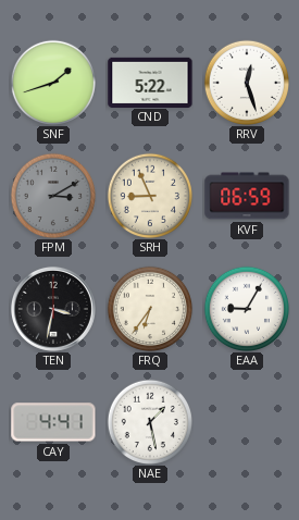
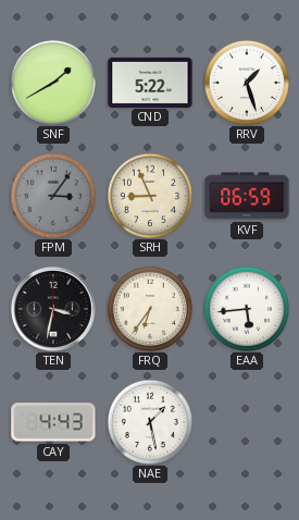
SNF: 1:42 -> 1:40 (52, 82)
RRV: 12:27 -> 1:27 (246, 82)
FPM: 3:10 -> 3:06 (52, 195)
EAA: 9:05 -> 5:44 (246, 308)
CAY: 4:41 -> 4:43 (53, 422)
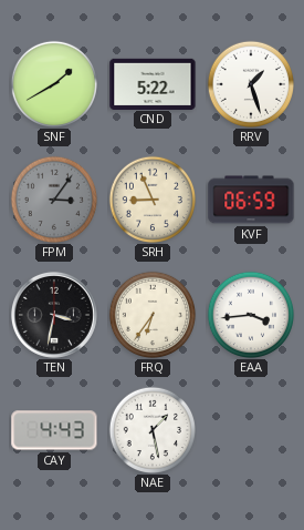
EAA: 5:44 -> 3:44 (250, 314)
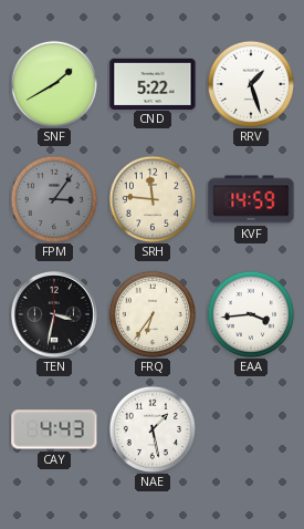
SRH: 8:56 -> 11:46 (151, 198)
KVF: 06:59 -> 14:59 (251, 199)
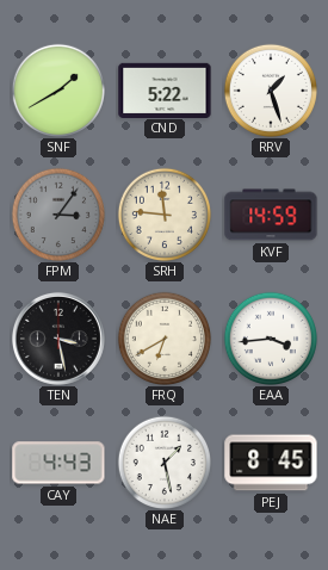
TEN: 3:32 -> 3:28 (58, 339)
FRQ: 6:36 -> 6:40 (163, 337)
PEJ: none -> 8:45 (271, 463)
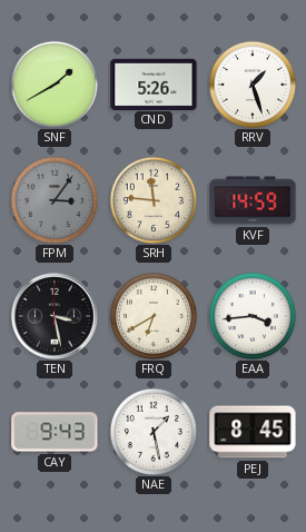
CND: 5:22 -> 5:26 (154, 83)
CAY: 4:43 -> 9:43 (55, 432)
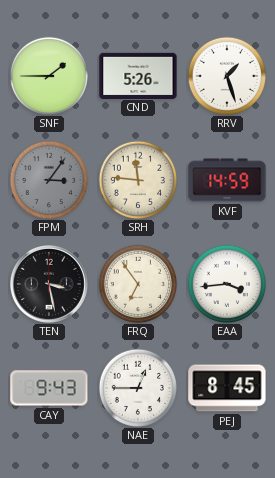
SNF: 1:40 -> 1:45 (48, 75)
FRQ: 6:40 -> 6:54 (137, 283)
NAE: 1:28 -> 12:45 (137, 387)
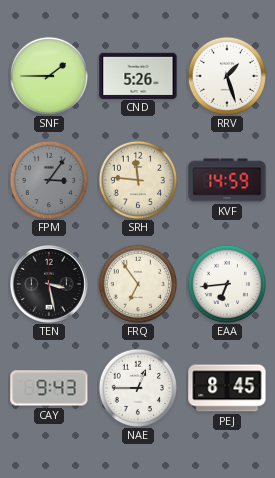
EAA: 3:44 -> 6:44 (226, 283)
